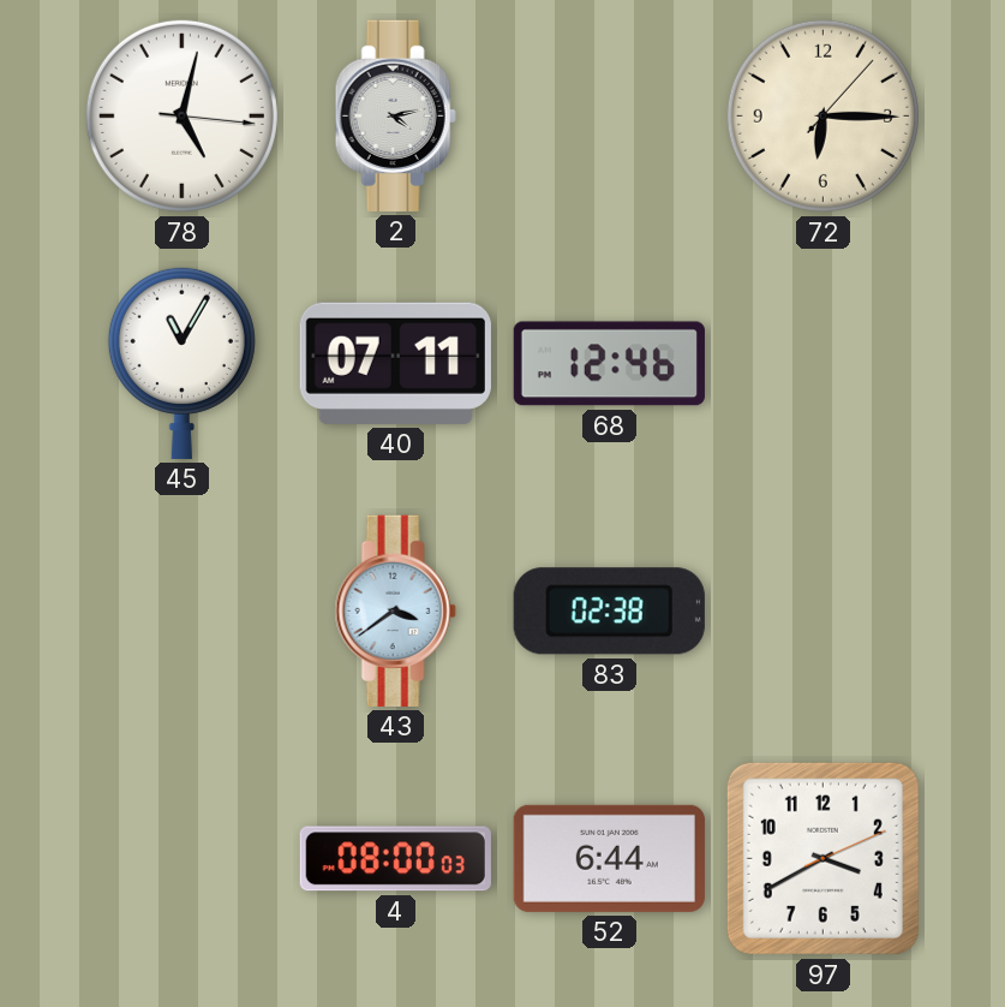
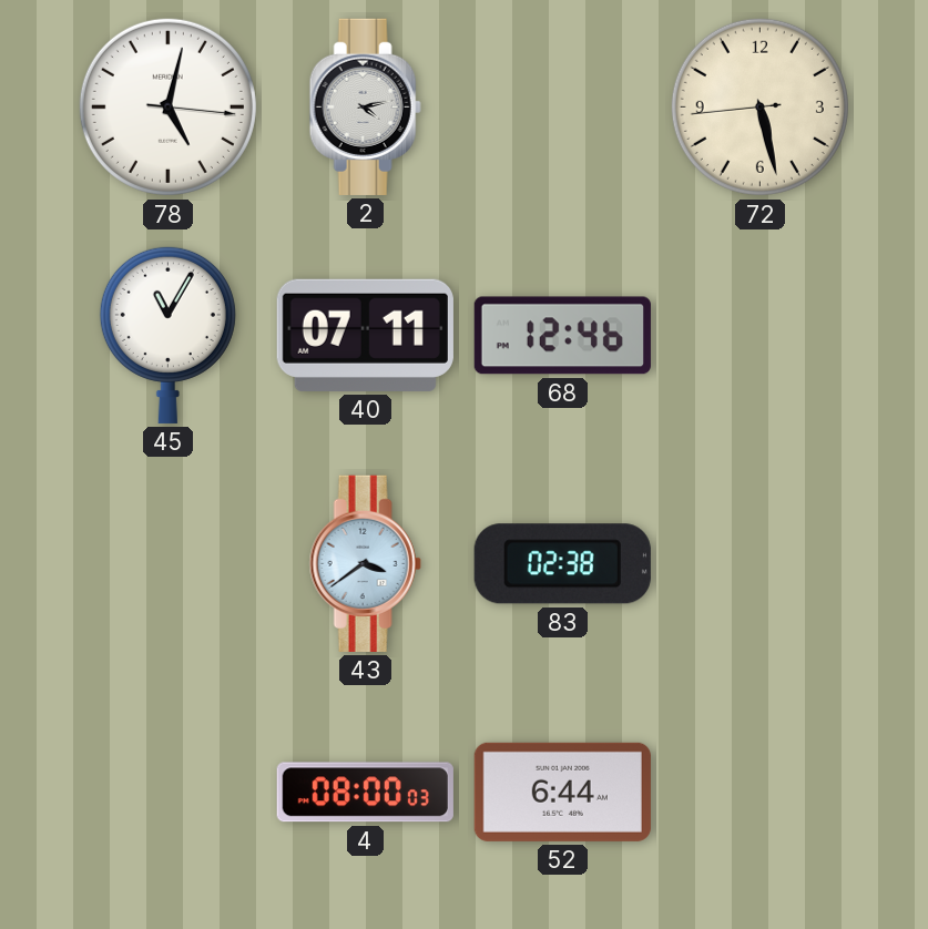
72: 6:15 -> 5:27 (759, 106)
97: 3:40 -> none (822, 858)
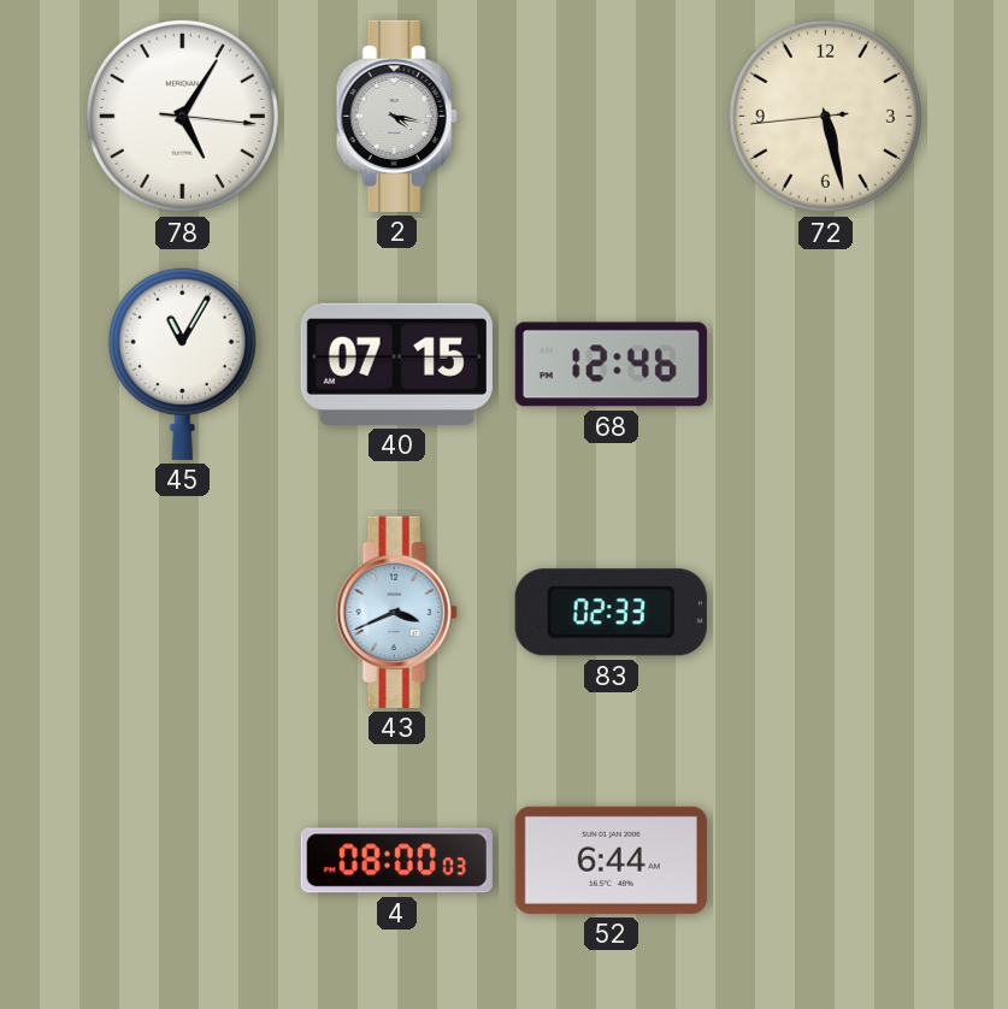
78: 5:02 -> 5:05 (182, 116)
2: 4:13 -> 4:17 (396, 116)
40: 07:11 -> 07:15 (396, 364)
43: 3:39 -> 3:41 (396, 612)
83: 02:38 -> 02:33 (611, 613)
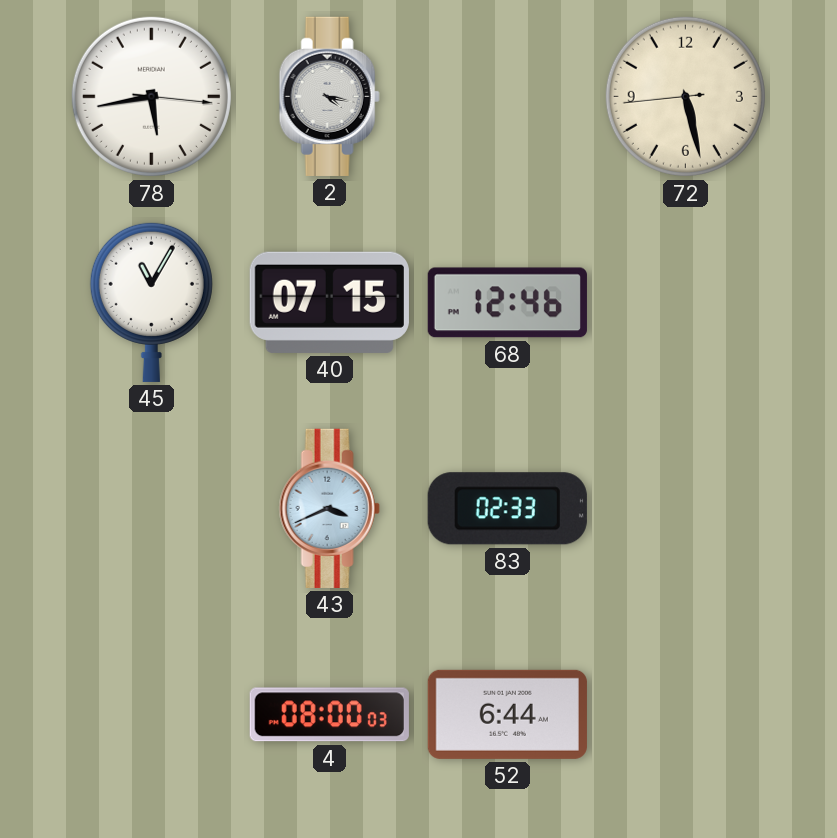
78: 5:05 -> 5:43 (151, 96)
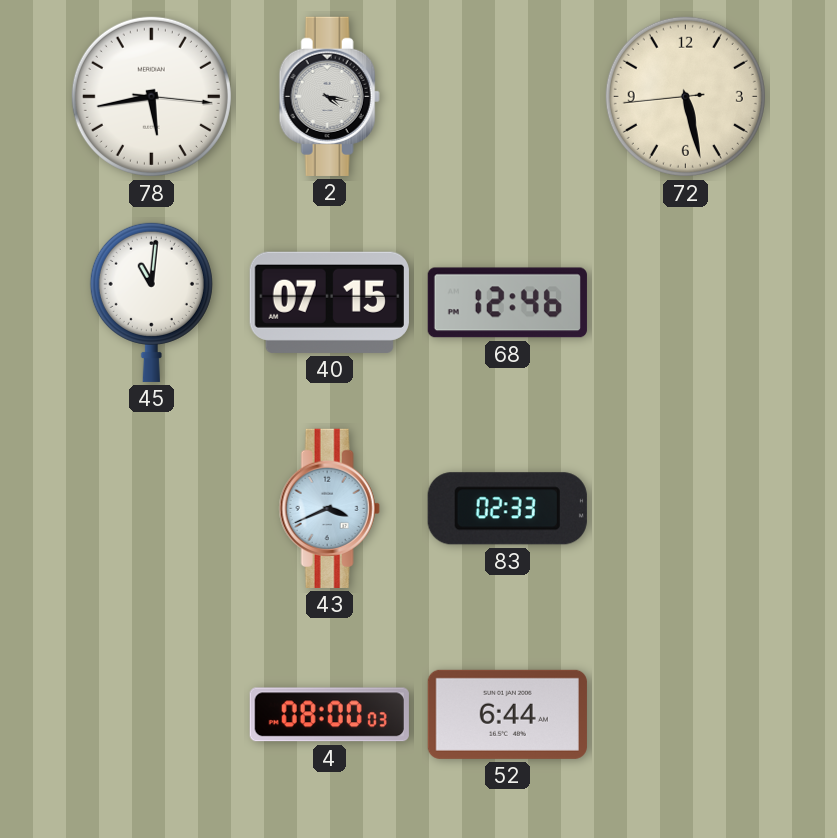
45: 11:05 -> 11:01 (151, 302)
